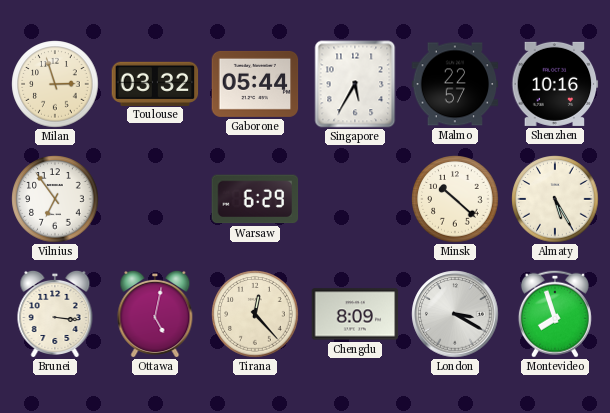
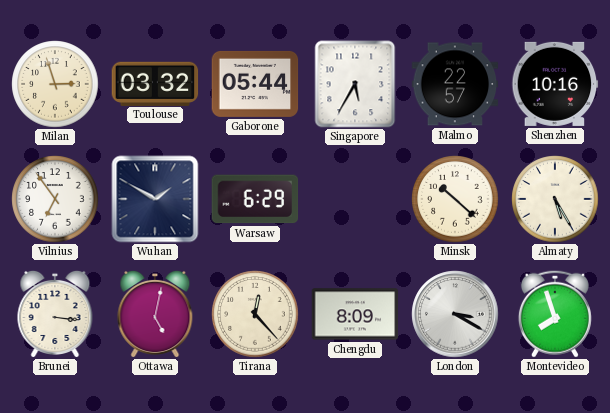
Wuhan: none -> 1:50 (155, 199)
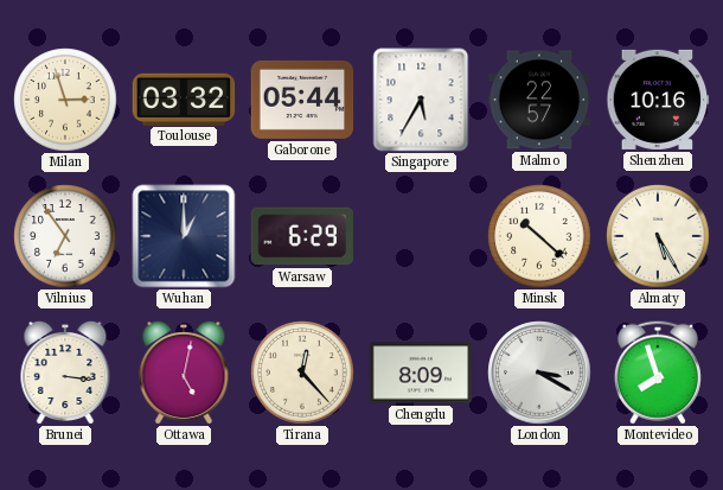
Wuhan: 1:50 -> 1:00 (184, 236)
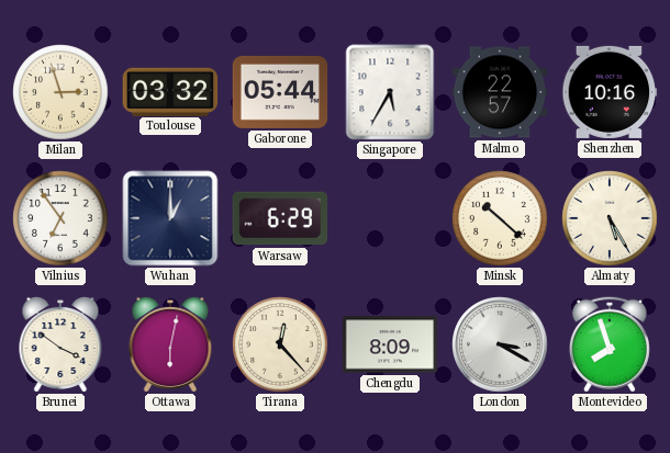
Brunei: 3:16 -> 3:51 (60, 343)
Ottawa: 5:02 -> 6:02 (170, 343)
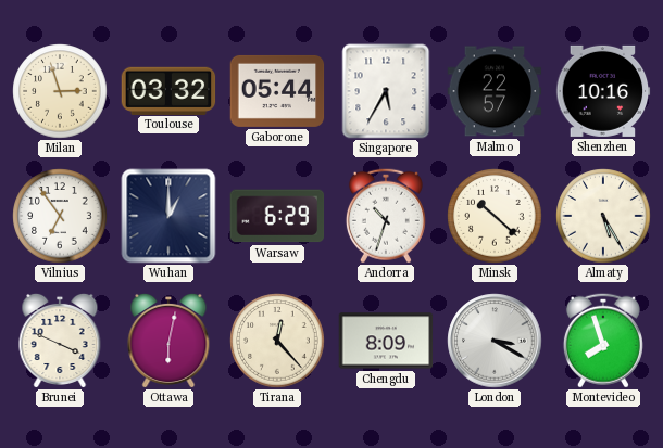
Andorra: none -> 10:33 (386, 216)
Brunei: 3:51 -> 3:49 (60, 340)
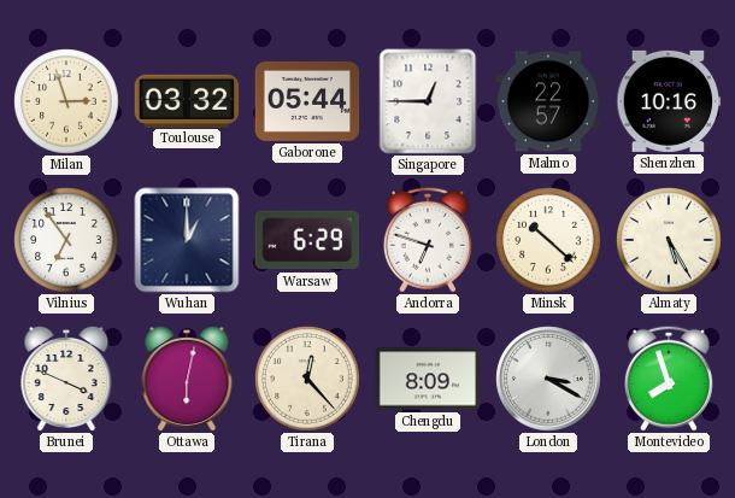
Singapore: 5:35 -> 12:45 (428, 101)
Andorra: 10:33 -> 6:48 (428, 240)
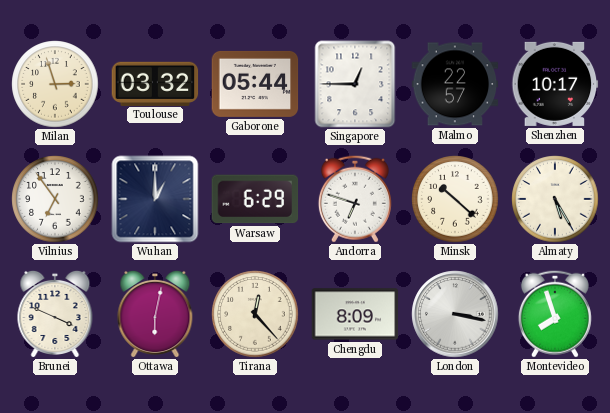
Shenzhen: 10:16 -> 10:17 (555, 84)
London: 3:20 -> 3:17 (455, 314)
